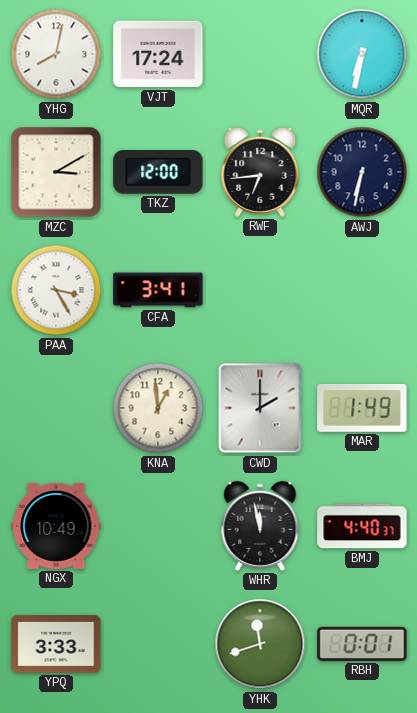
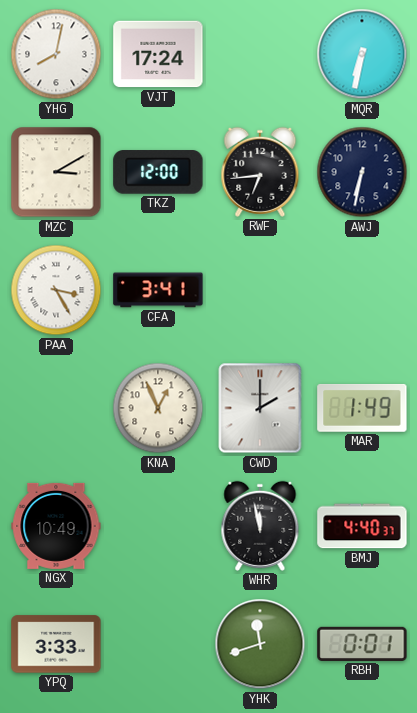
KNA: 12:59 -> 12:56 (158, 408)
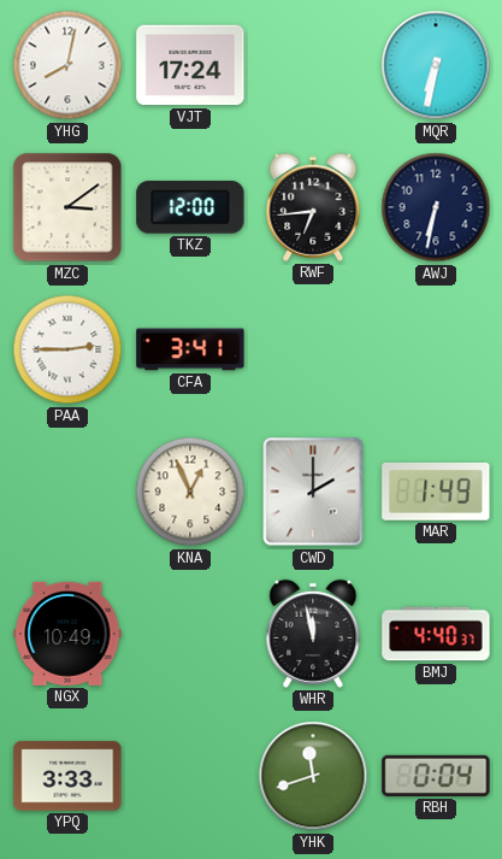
MZC: 3:10 -> 3:09 (67, 207)
PAA: 3:25 -> 2:45 (67, 349)
RBH: 0:01 -> 0:04 (436, 776)
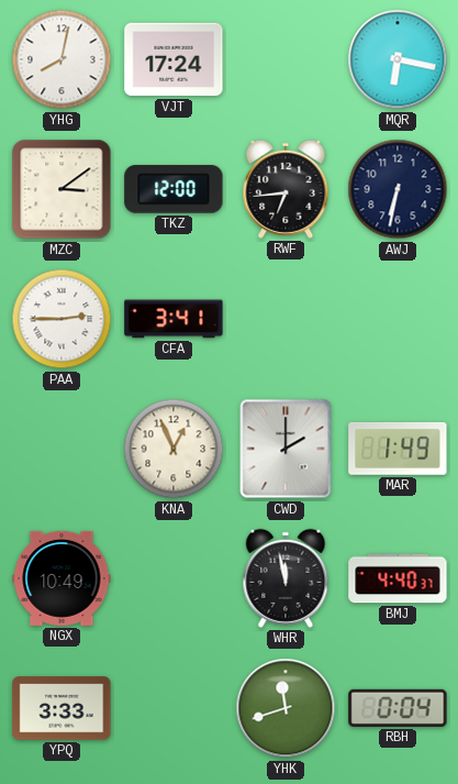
MQR: 6:32 -> 6:17 (398, 59)
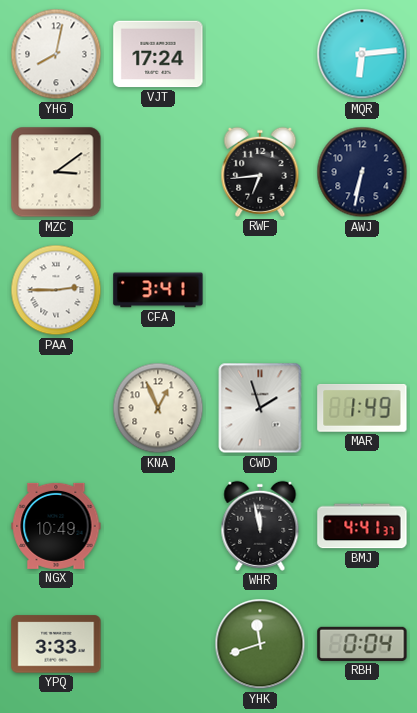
MQR: 6:17 -> 6:14 (362, 54)
TKZ: 12:00 -> none (174, 189)
CWD: 2:00 -> 1:57 (260, 408)
BMJ: 4:40 -> 4:41 (362, 526)
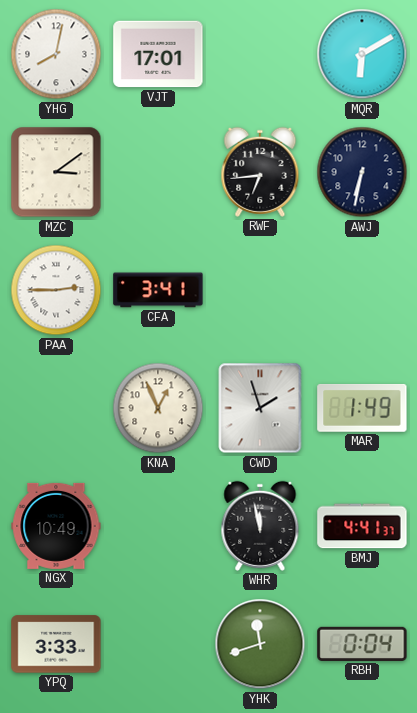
VJT: 17:24 -> 17:01 (158, 54)
MQR: 6:14 -> 6:10 (362, 54)
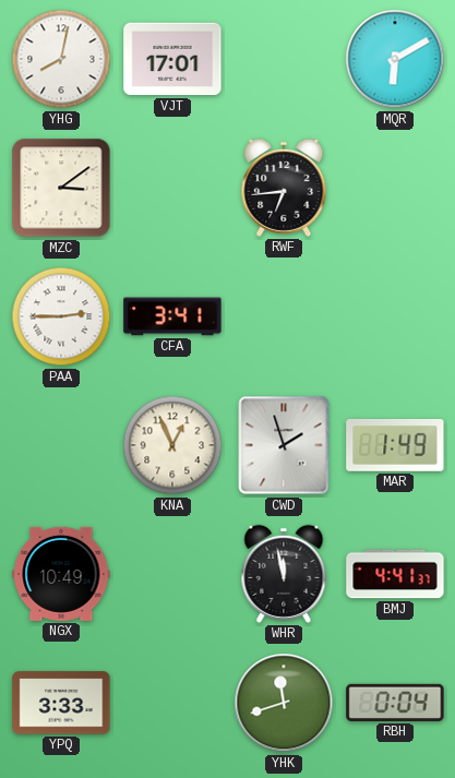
AWJ: 6:32 -> none (362, 172)
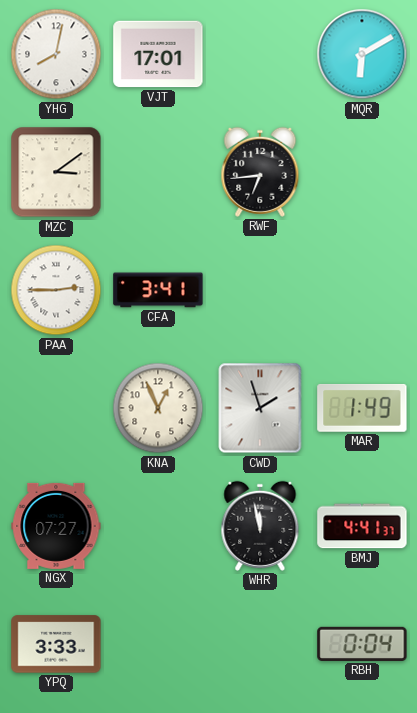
NGX: 10:49 -> 07:27 (56, 526)
YHK: 11:42 -> none (284, 703)
